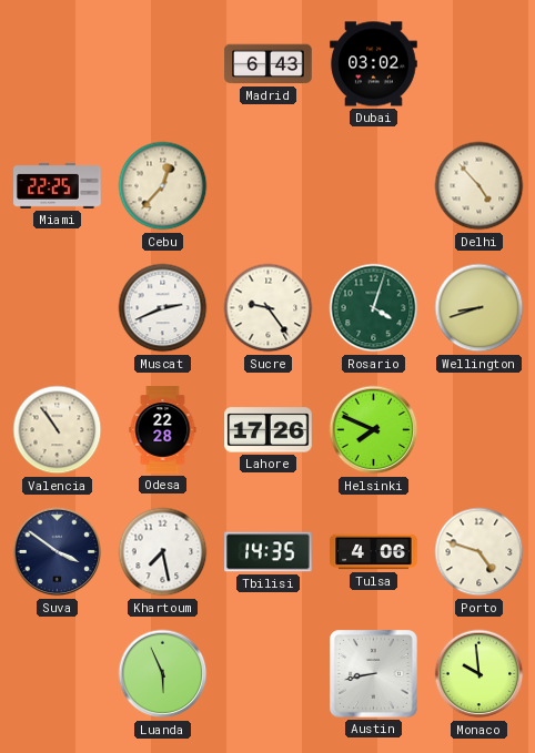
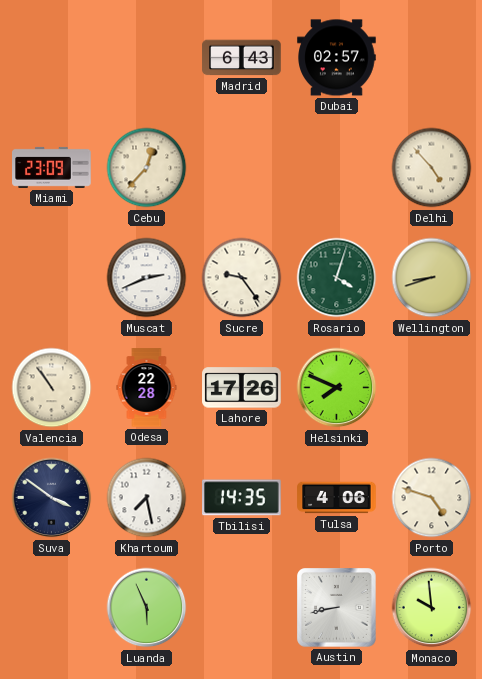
Dubai: 03:02 -> 02:57 (337, 58)
Miami: 22:25 -> 23:09 (52, 167)
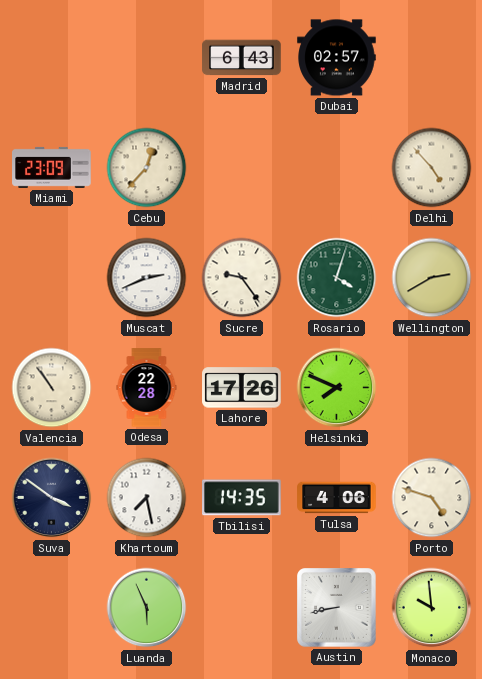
Wellington: 8:42 -> 2:40 (432, 278)
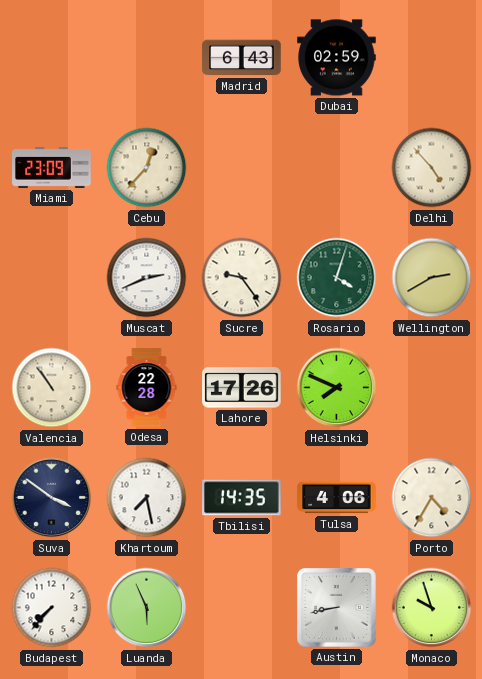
Dubai: 02:57 -> 02:59 (337, 58)
Porto: 4:48 -> 4:35 (432, 498)
Budapest: none -> 7:37 (52, 608)
Monaco: 9:59 -> 9:57 (432, 608)
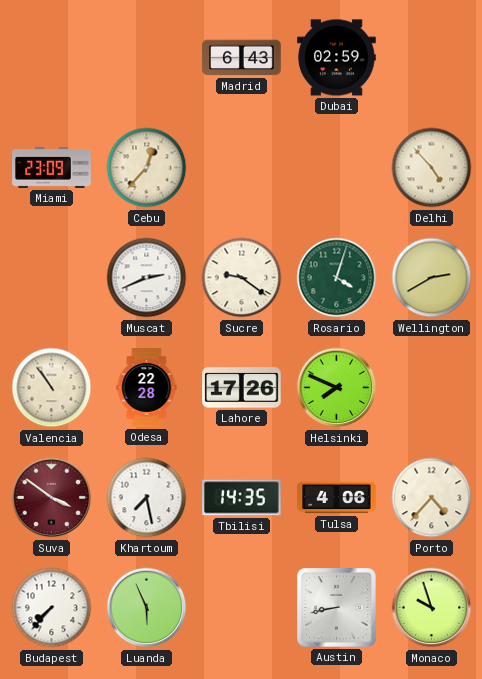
Sucre: 9:24 -> 9:21 (242, 278)
Suva dial: navy -> burgundy (52, 498)
Porto: 4:35 -> 4:37 (432, 498)
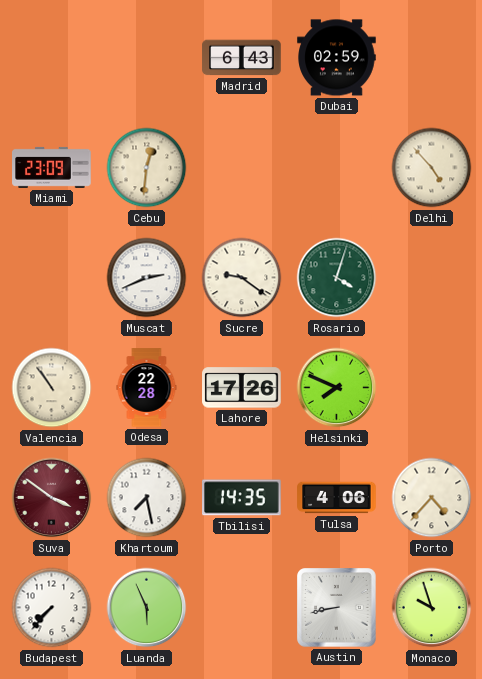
Cebu: 12:37 -> 12:31 (147, 168)
Wellington: 2:40 -> none (432, 278)
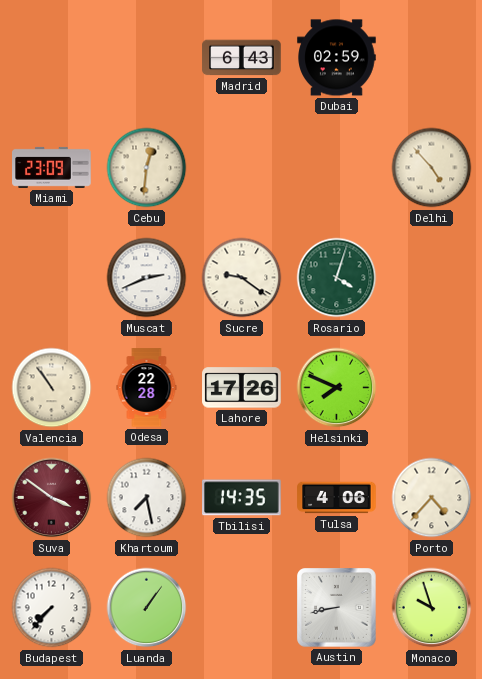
Luanda: 5:56 -> 1:06 (147, 608)
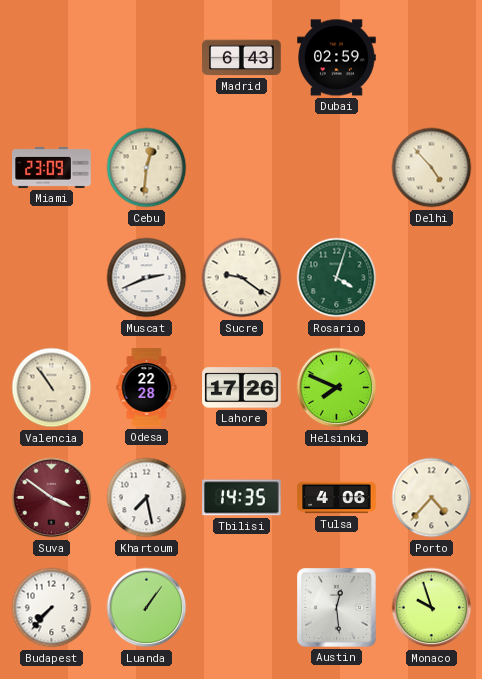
Austin: 8:43 -> 12:29 (337, 608)
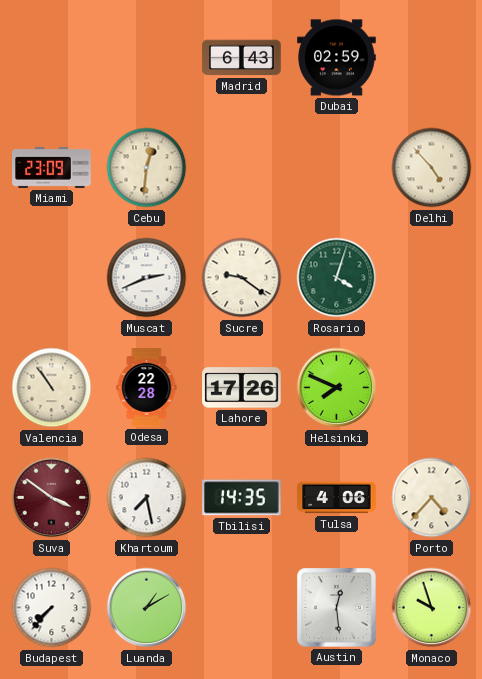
Luanda: 1:06 -> 1:10 (147, 608)
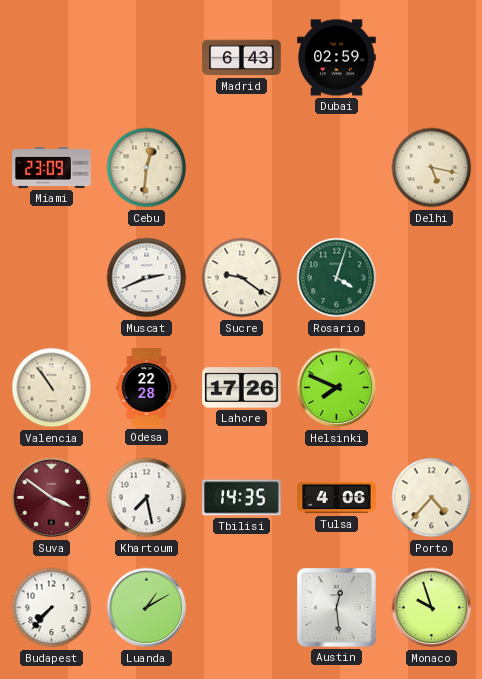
Delhi: 4:53 -> 5:17 (432, 168)
